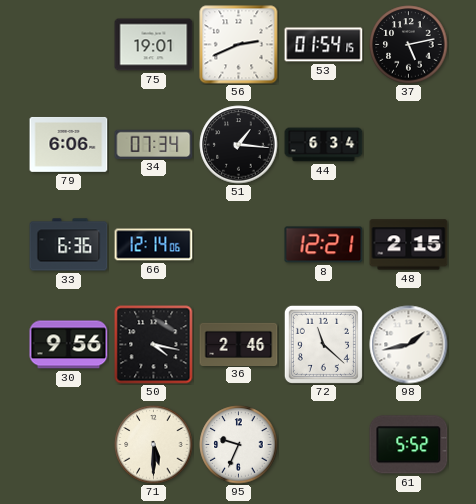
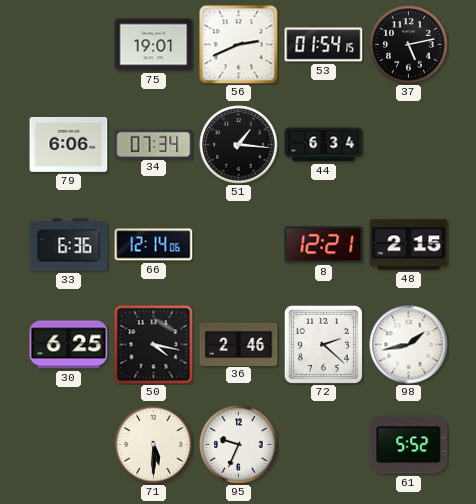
30: 9:56 -> 6:25 (69, 345)
72: 11:22 -> 2:22 (323, 344)
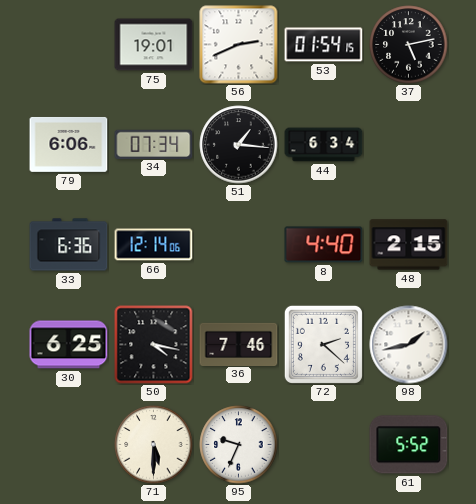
8: 12:21 -> 4:40 (324, 245)
36: 2:46 -> 7:46 (239, 344)
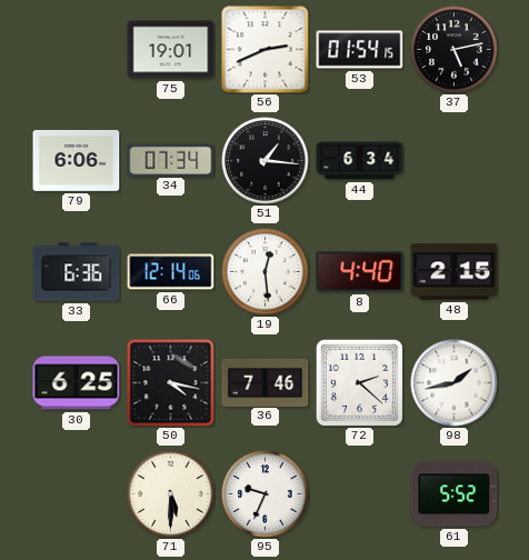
19: none -> 12:29 (266, 272)
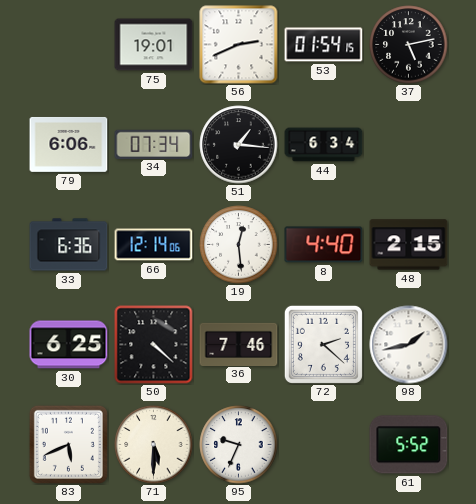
50: 4:17 -> 4:22 (154, 345)
83: none -> 5:41 (68, 444)
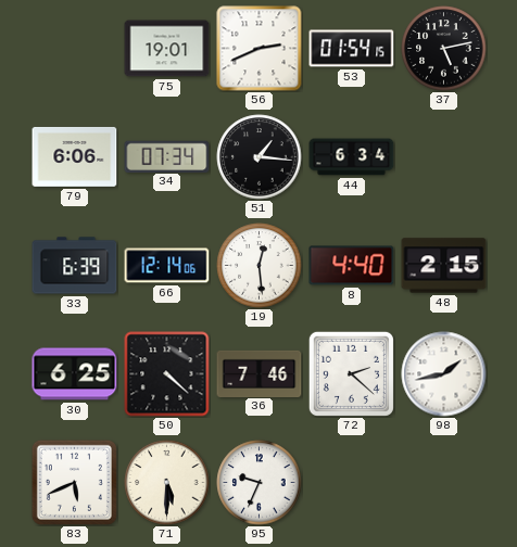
33: 6:36 -> 6:39 (75, 266)
61: 5:52 -> none (409, 445)
